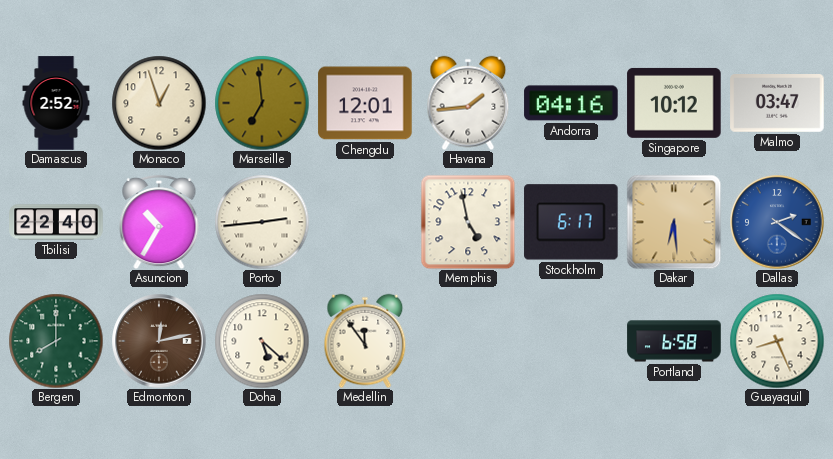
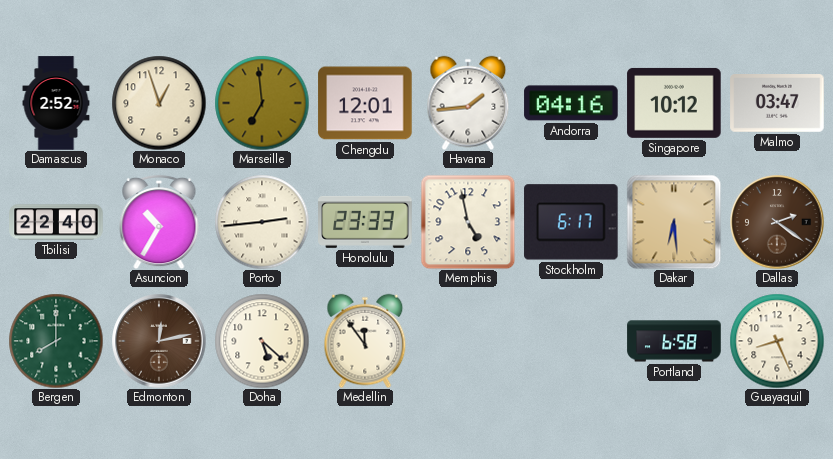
Honolulu: none -> 23:33 (365, 222)
Dallas dial: blue -> brown (777, 222)
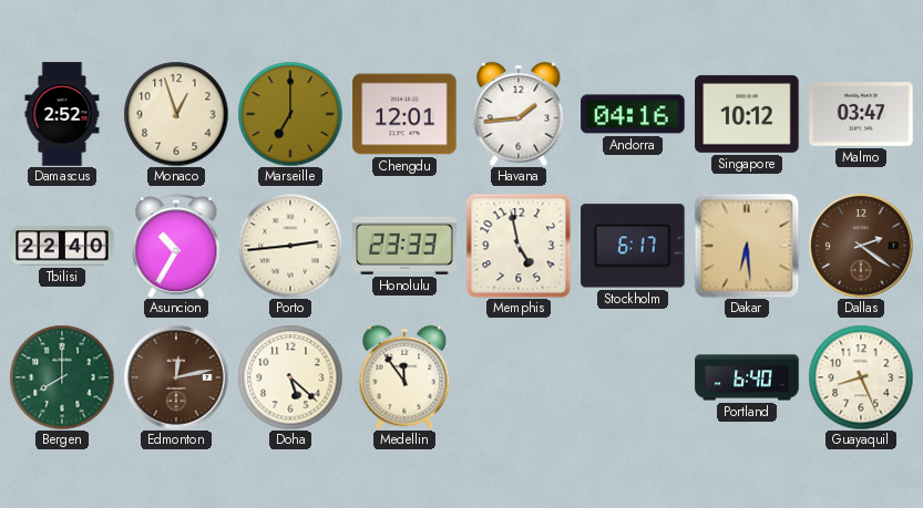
Marseille: 6:59 -> 7:00 (290, 114)
Portland: 6:58 -> 6:40 (747, 377)
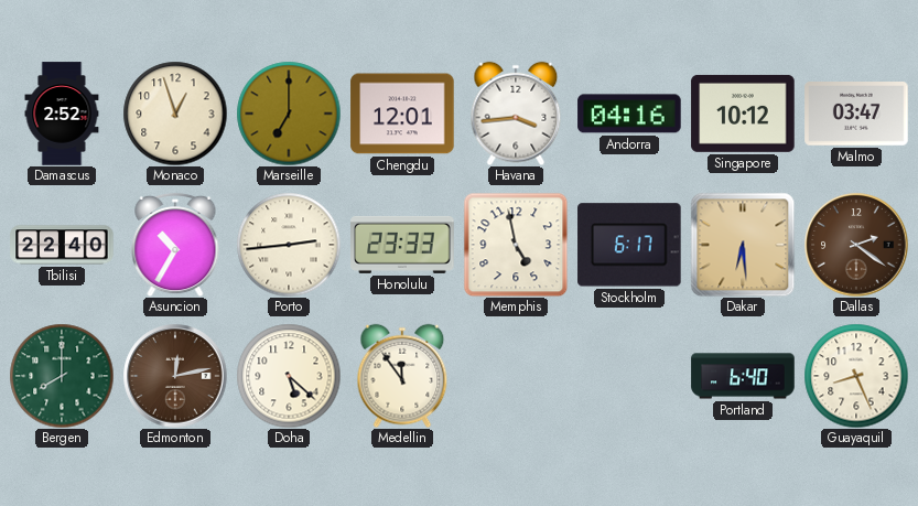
Havana: 1:44 -> 3:44 (516, 114)
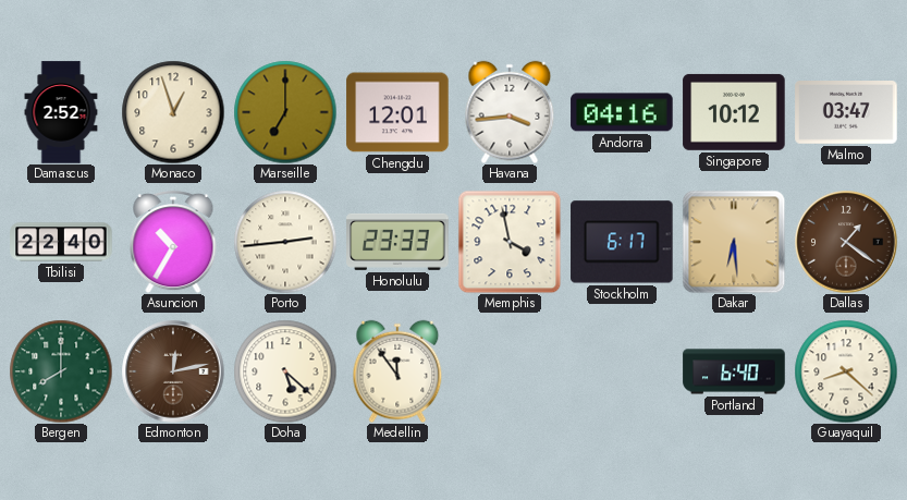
Memphis: 4:58 -> 3:58 (510, 242)
Dallas: 2:21 -> 1:21 (846, 242)
Guayaquil: 8:26 -> 8:22 (846, 371)
